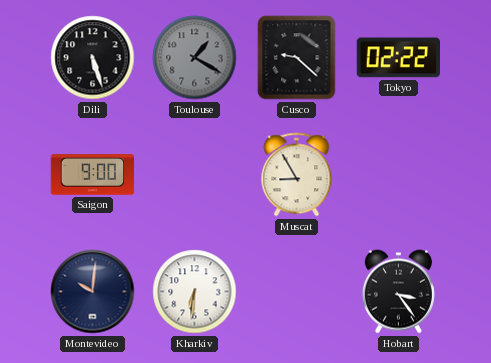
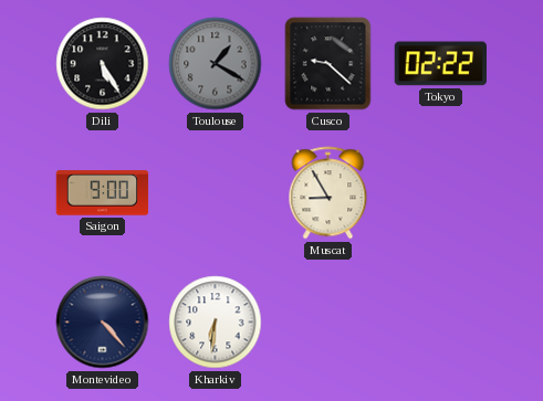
Dili: 5:27 -> 5:25 (103, 64)
Montevideo: 10:01 -> 4:23 (103, 323)
Hobart: 3:24 -> none (398, 292)
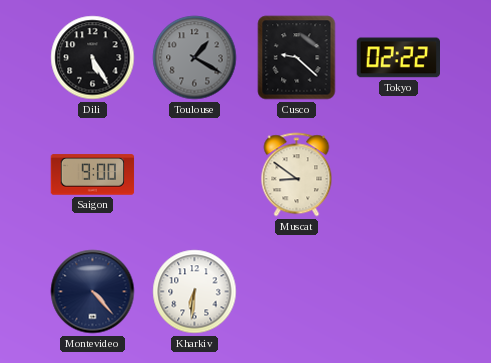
Muscat: 8:55 -> 8:51 (297, 175)
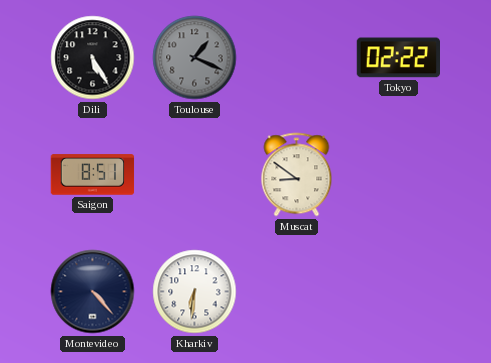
Toulouse: 1:20 -> 1:19 (195, 58)
Cusco: 9:22 -> none (297, 58)
Saigon: 9:00 -> 8:51 (93, 175)
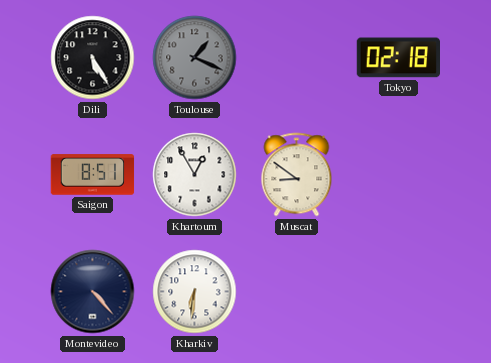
Tokyo: 02:22 -> 02:18 (398, 58)
Khartoum: none -> 12:55 (195, 175)
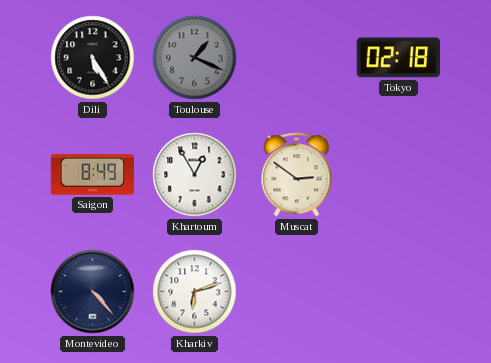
Saigon: 8:51 -> 8:49 (93, 175)
Muscat: 8:51 -> 2:51 (297, 175)
Kharkiv: 6:31 -> 6:12 (195, 292)
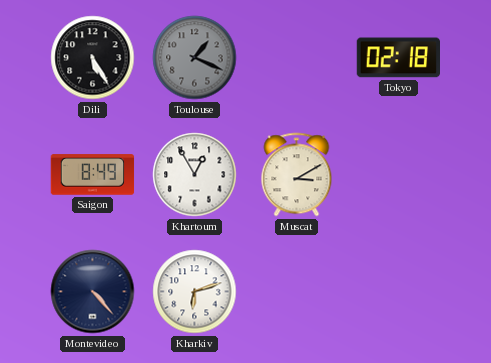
Muscat: 2:51 -> 3:10 (297, 175)
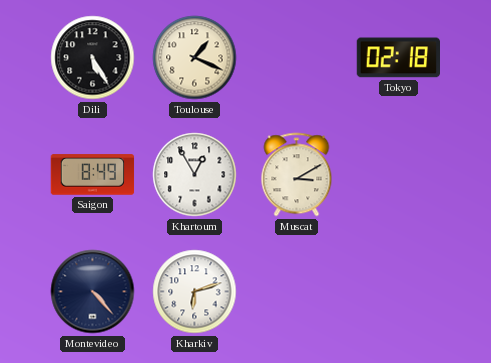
Toulouse dial: grey -> cream (195, 58)
